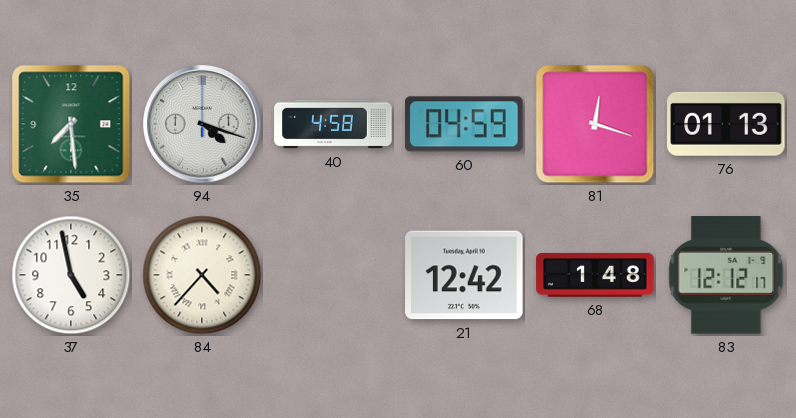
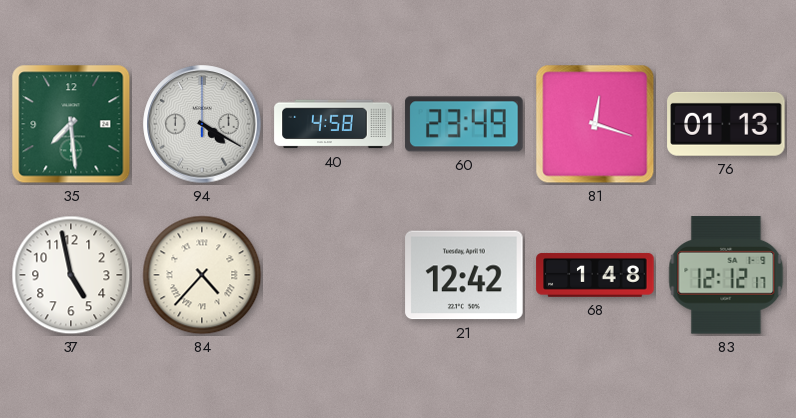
94: 4:18 -> 4:20 (202, 124)
60: 04:59 -> 23:49 (464, 124)
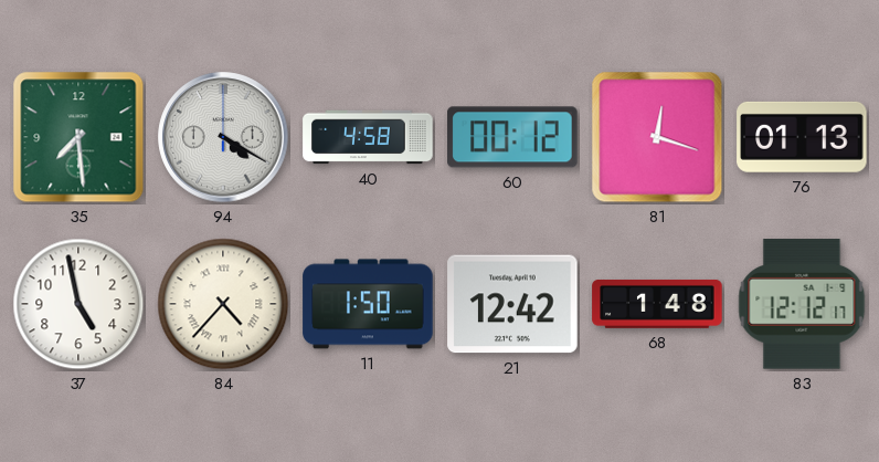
60: 23:49 -> 00:12 (512, 137)
11: none -> 1:50 (368, 304)
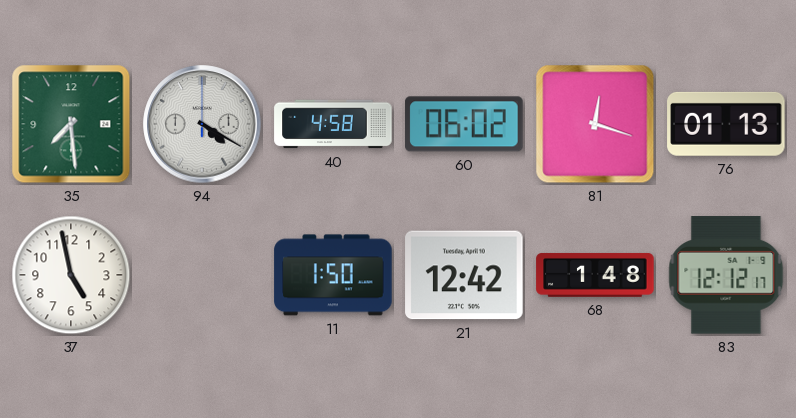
60: 00:12 -> 06:02 (464, 124)
84: 4:37 -> none (223, 304)
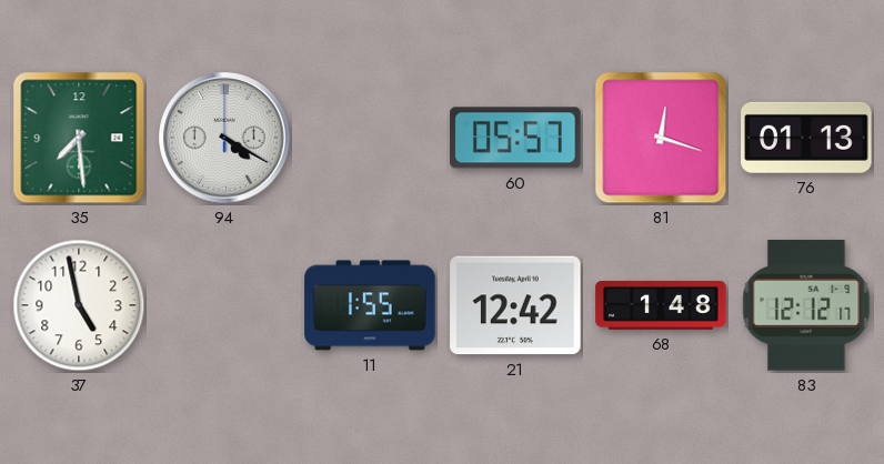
40: 4:58 -> none (333, 124)
60: 06:02 -> 05:57 (515, 138)
11: 1:50 -> 1:55 (370, 305)
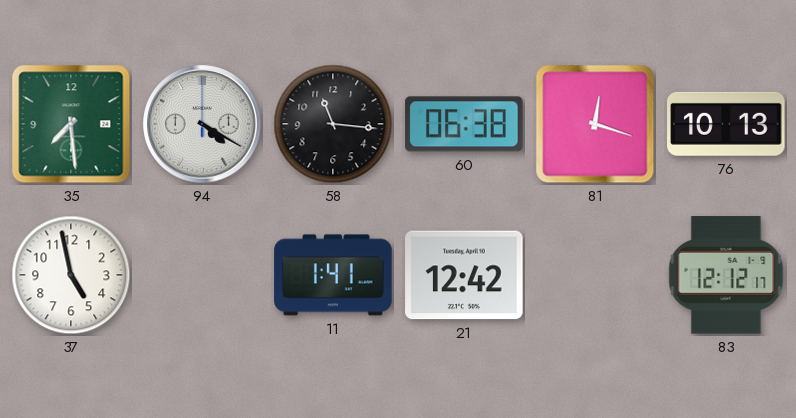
58: none -> 11:16 (333, 124)
60: 05:57 -> 06:38 (464, 124)
76: 01:13 -> 10:13 (726, 124)
11: 1:55 -> 1:41 (333, 275)
68: 1:48 -> none (661, 305)
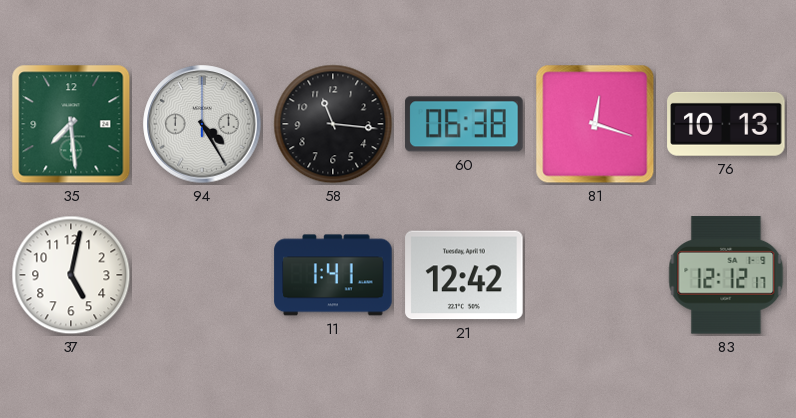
94: 4:20 -> 4:25 (202, 124)
37: 4:58 -> 5:02 (71, 275)
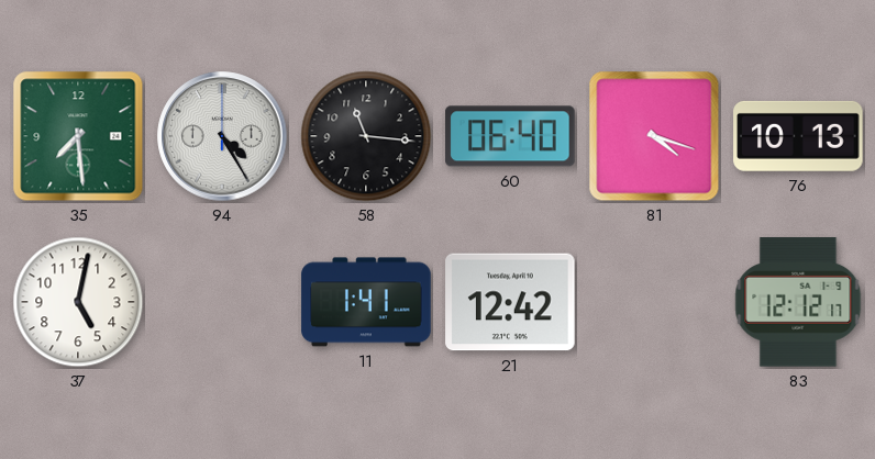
60: 06:38 -> 06:40 (510, 136)
81: 12:18 -> 4:18 (654, 136)
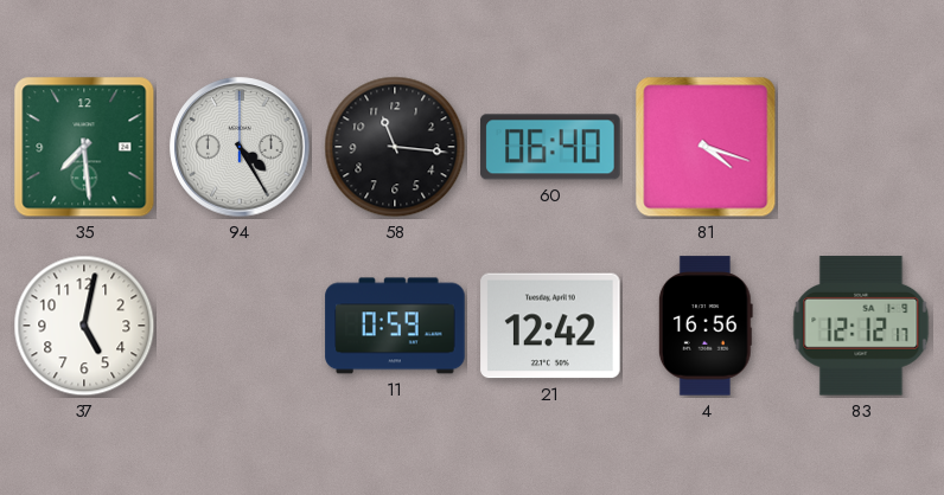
76: 10:13 -> none (798, 136)
11: 1:41 -> 0:59 (395, 326)
4: none -> 16:56 (706, 326)
